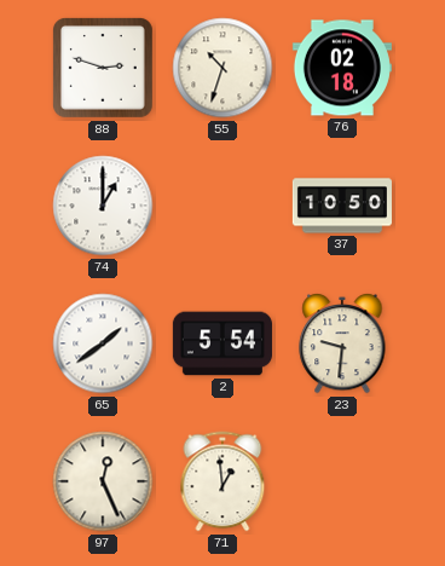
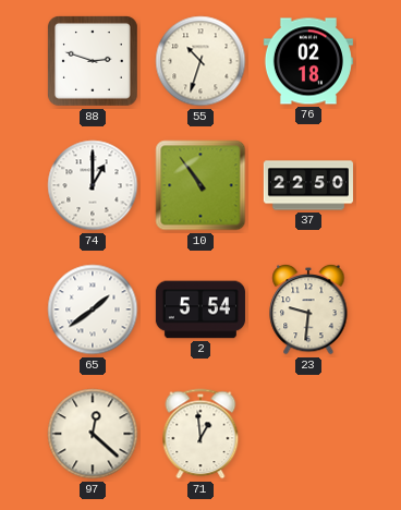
10: none -> 10:54 (200, 185)
37: 10:50 -> 22:50 (308, 185)
97: 12:26 -> 12:22 (93, 434)
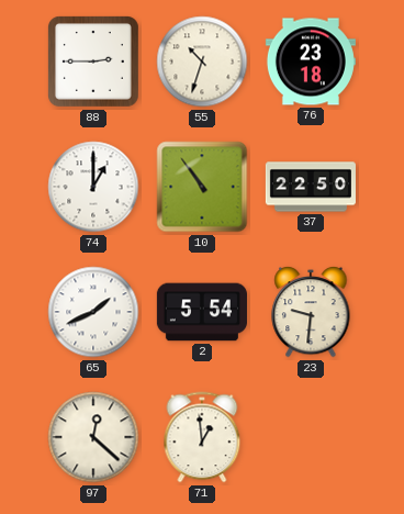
88: 2:48 -> 2:45 (94, 63)
76: 02:18 -> 23:18 (311, 62)
65: 1:39 -> 1:41 (93, 312)
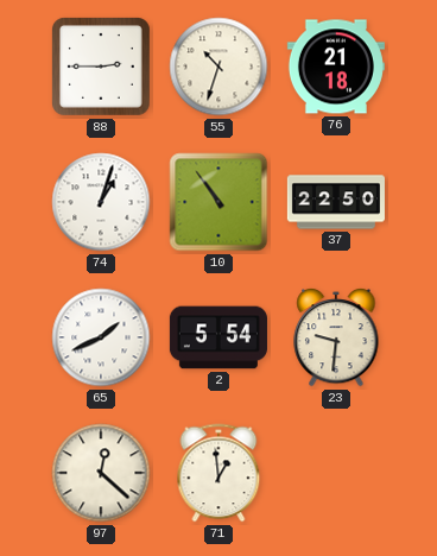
76: 23:18 -> 21:18 (336, 67)
74: 1:00 -> 1:03 (101, 202)
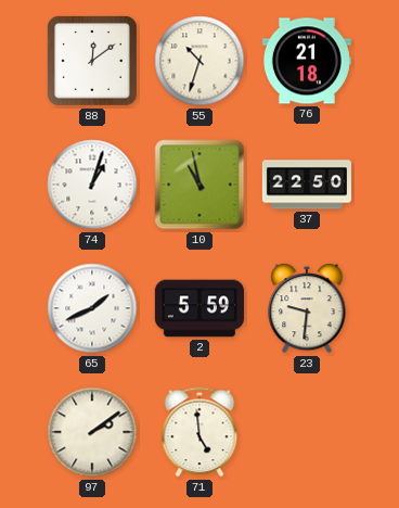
88: 2:45 -> 12:09 (93, 62)
10: 10:54 -> 10:58 (200, 185)
2: 5:54 -> 5:59 (200, 308)
97: 12:22 -> 2:09 (92, 432)
71: 12:59 -> 4:59 (200, 432)
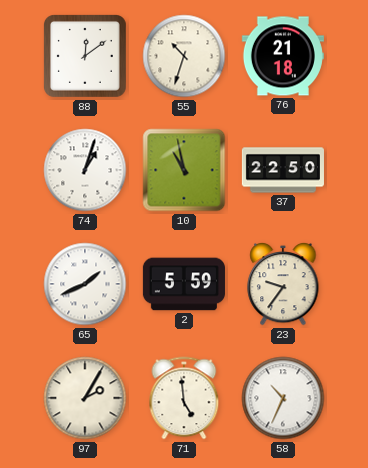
23: 9:31 -> 9:36 (283, 284)
97: 2:09 -> 2:05 (85, 398)
58: none -> 10:34 (283, 398)
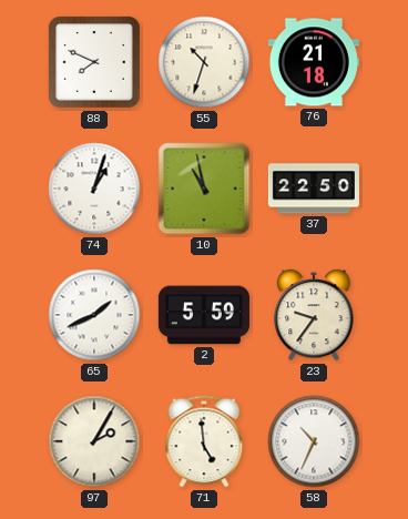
88: 12:09 -> 7:49 (95, 63)
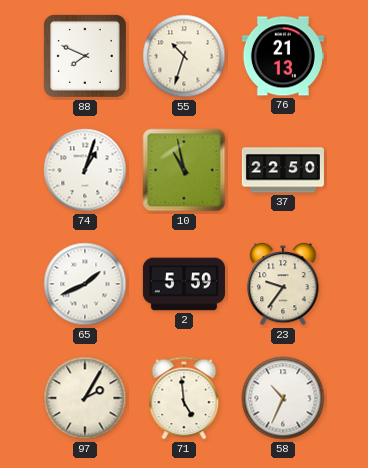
76: 21:18 -> 21:13 (283, 56)
